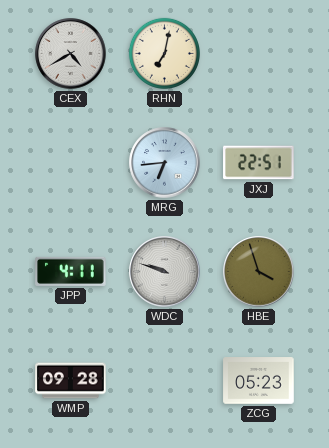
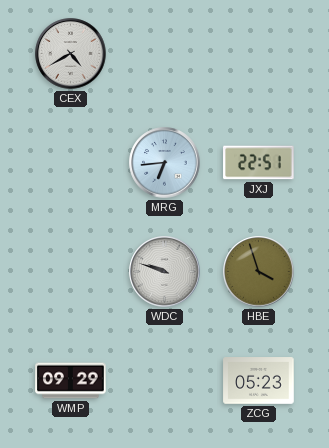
RHN: 7:02 -> none (164, 53)
JPP: 4:11 -> none (71, 271)
WMP: 09:28 -> 09:29 (71, 381)
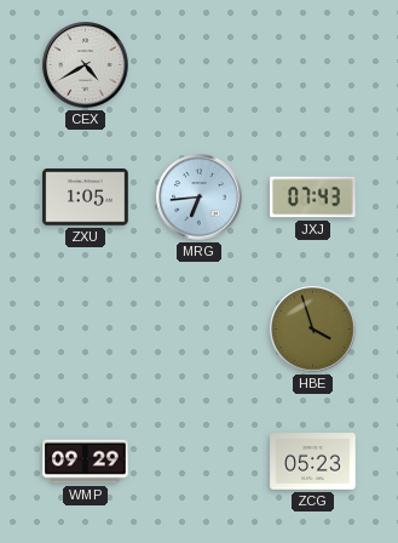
ZXU: none -> 1:05 (86, 198)
JXJ: 22:51 -> 07:43 (313, 198)
WDC: 9:48 -> none (165, 272)
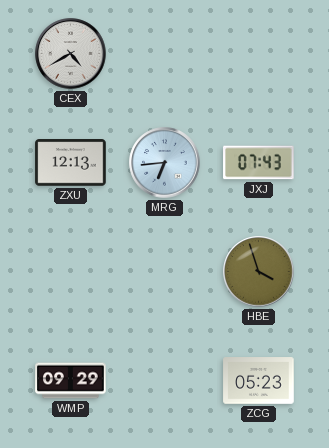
ZXU: 1:05 -> 12:13 (71, 163)
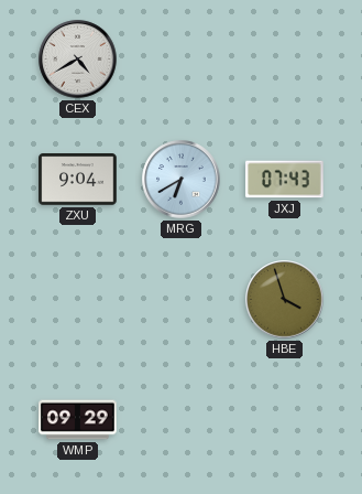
ZXU: 12:13 -> 9:04 (78, 180)
MRG: 6:44 -> 6:40 (182, 180)
ZCG: 05:23 -> none (259, 381)
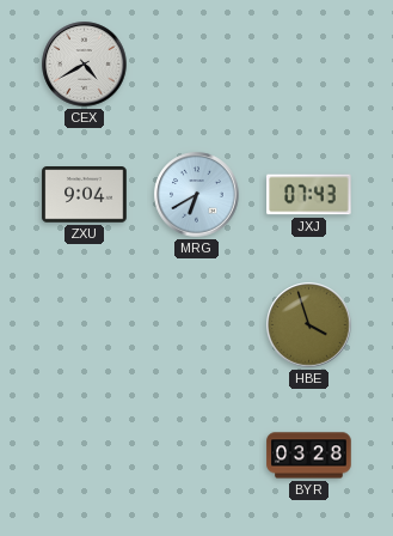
WMP: 09:29 -> none (78, 420)
BYR: none -> 03:28 (309, 456)
